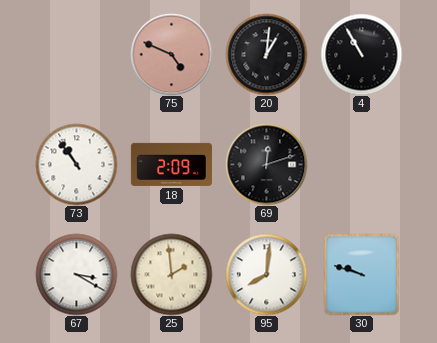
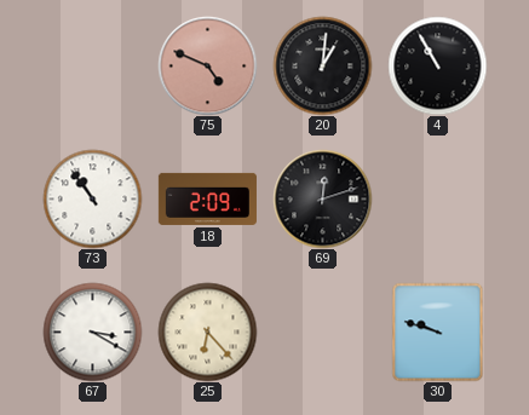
25: 1:59 -> 6:23 (207, 332)
95: 8:01 -> none (266, 274)
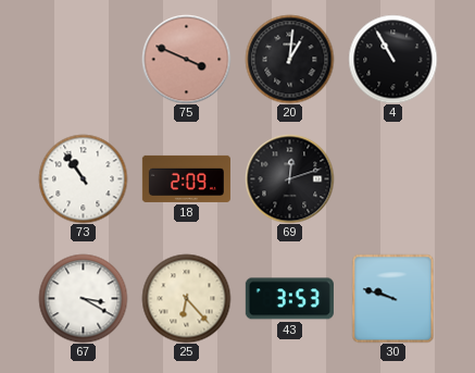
75: 4:49 -> 3:49 (186, 59)
43: none -> 3:53 (289, 299)
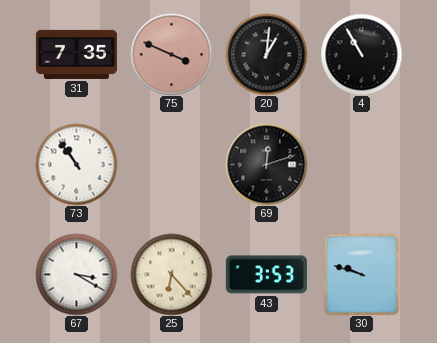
31: none -> 7:35 (76, 54)
18: 2:09 -> none (186, 178)
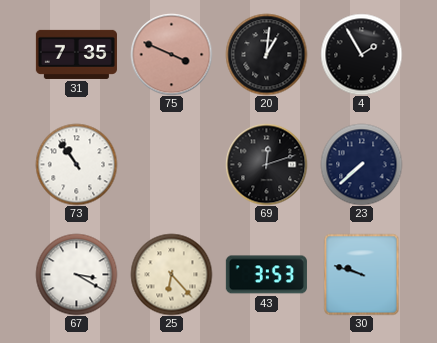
4: 10:55 -> 1:55 (361, 54)
23: none -> 7:38 (361, 164)
